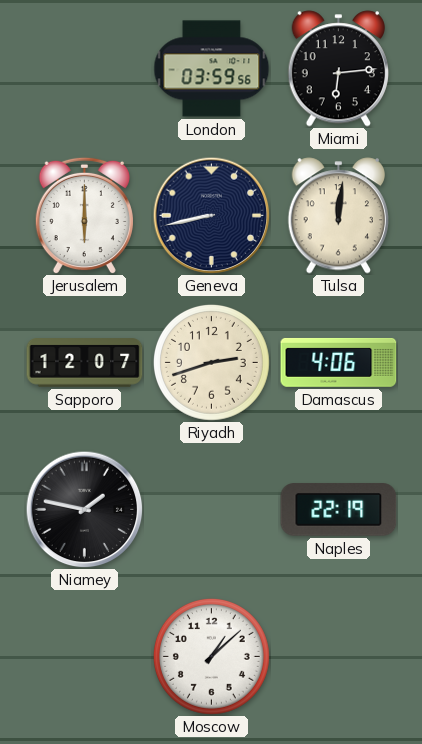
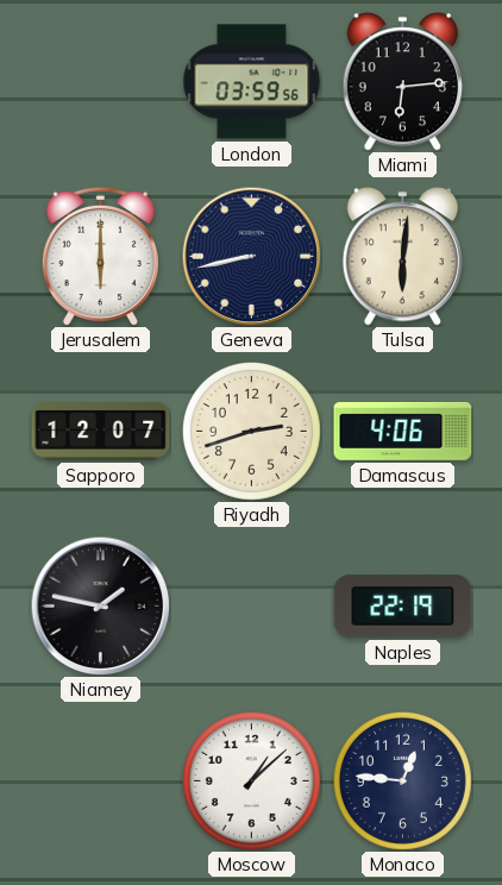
Tulsa: 12:01 -> 6:01 (402, 257)
Monaco: none -> 12:46 (402, 780)
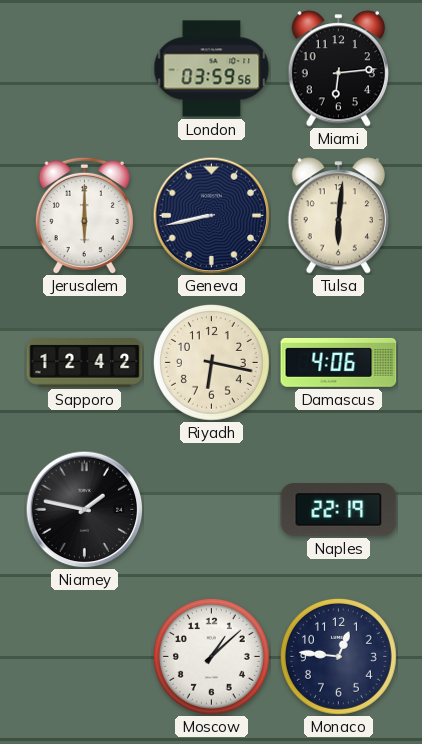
Sapporo: 12:07 -> 12:42 (85, 363)
Riyadh: 2:42 -> 6:17 (211, 362)
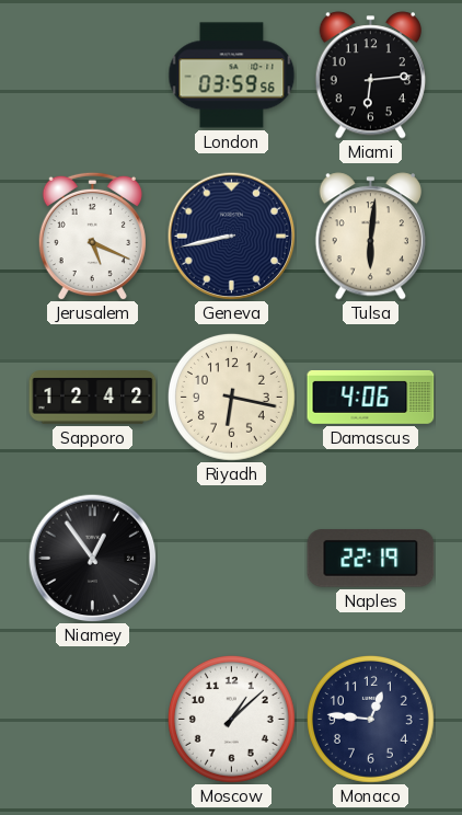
Jerusalem: 6:00 -> 5:19 (92, 236)
Niamey: 1:47 -> 12:54 (92, 558)
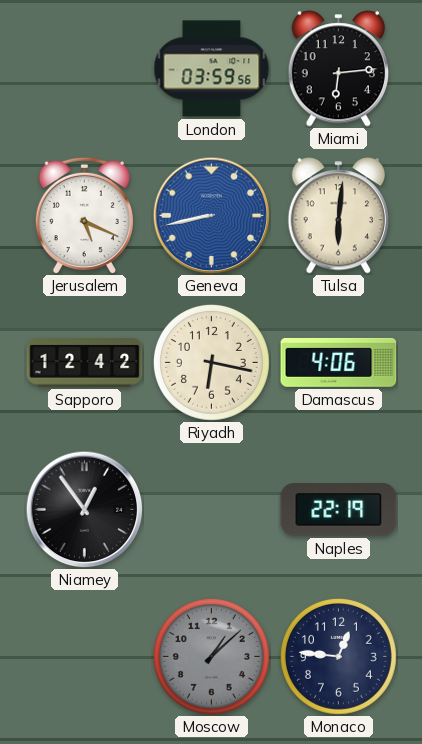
Geneva dial: navy -> blue (211, 215)
Moscow dial: white -> grey (211, 656)
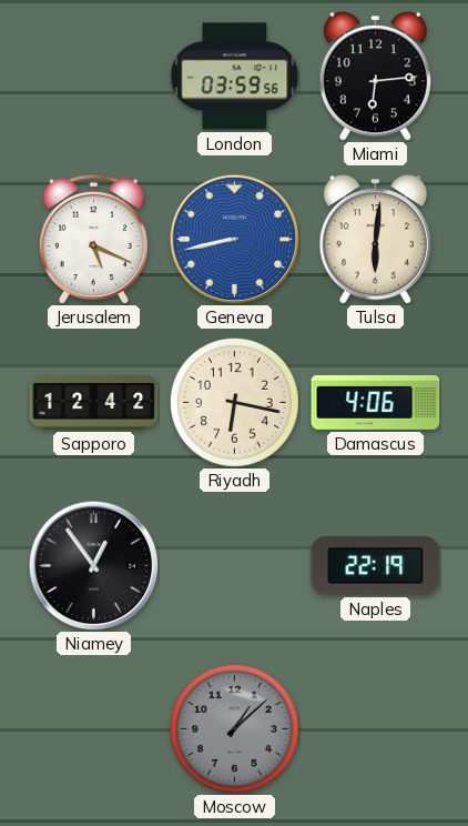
Monaco: 12:46 -> none (338, 656)
